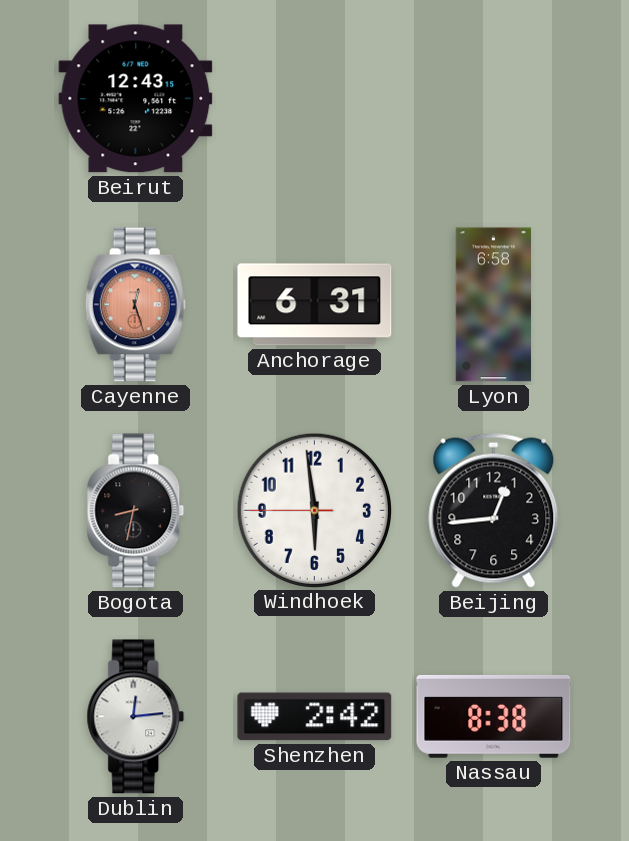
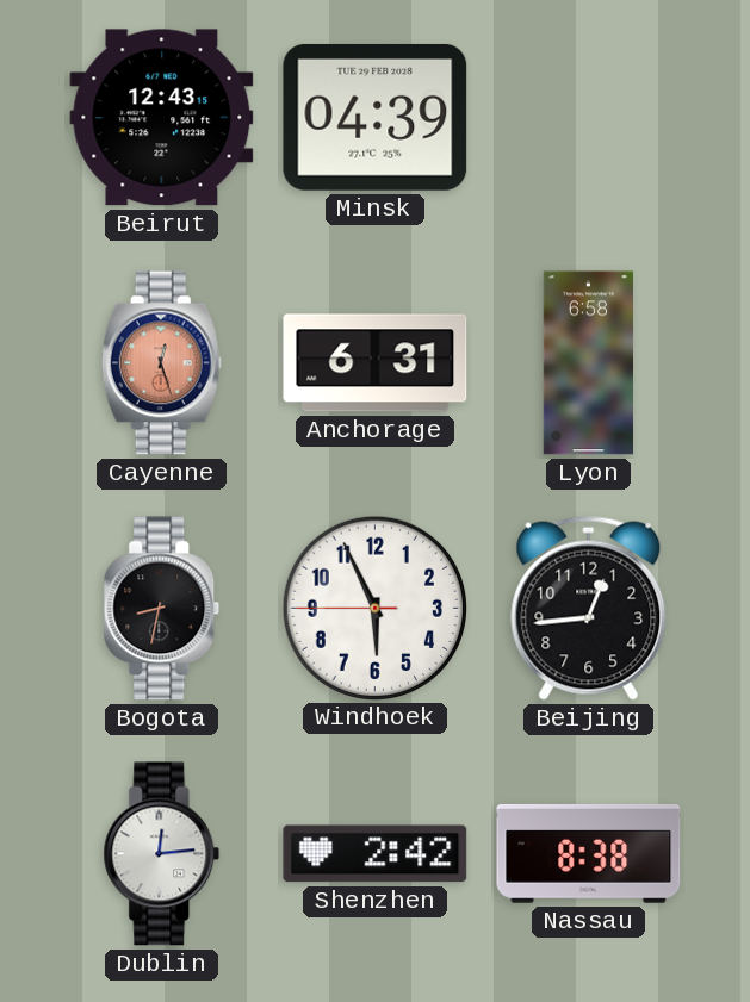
Minsk: none -> 04:39 (376, 117)
Windhoek: 5:58 -> 5:55 (374, 608)
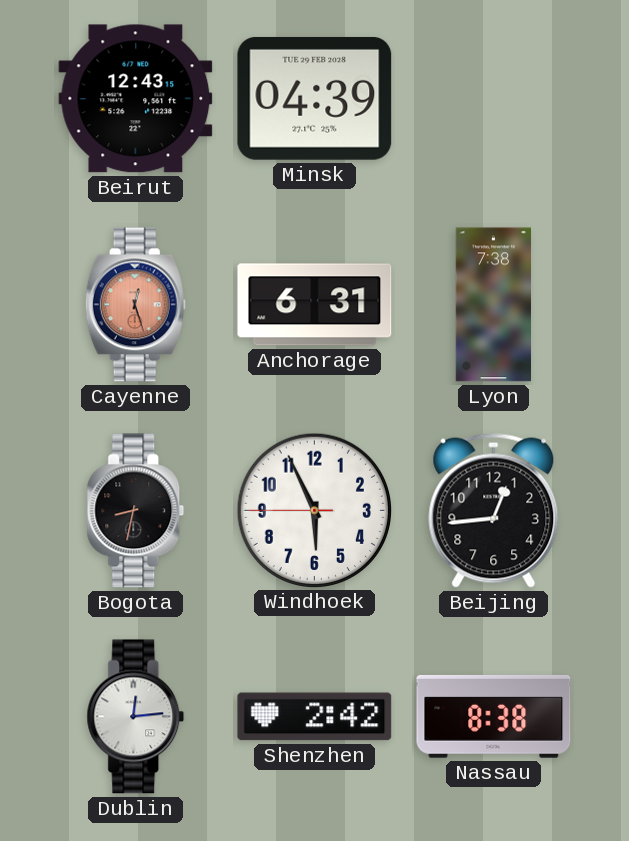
Lyon: 6:58 -> 7:38 (493, 305)
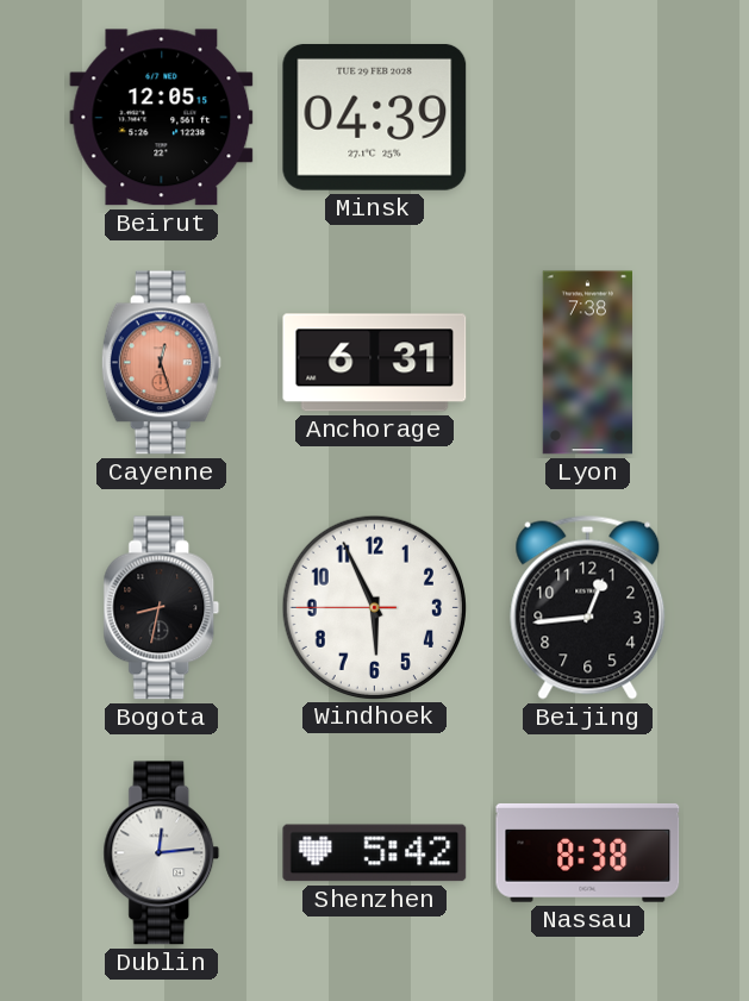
Beirut: 12:43 -> 12:05 (162, 118)
Shenzhen: 2:42 -> 5:42 (375, 853)
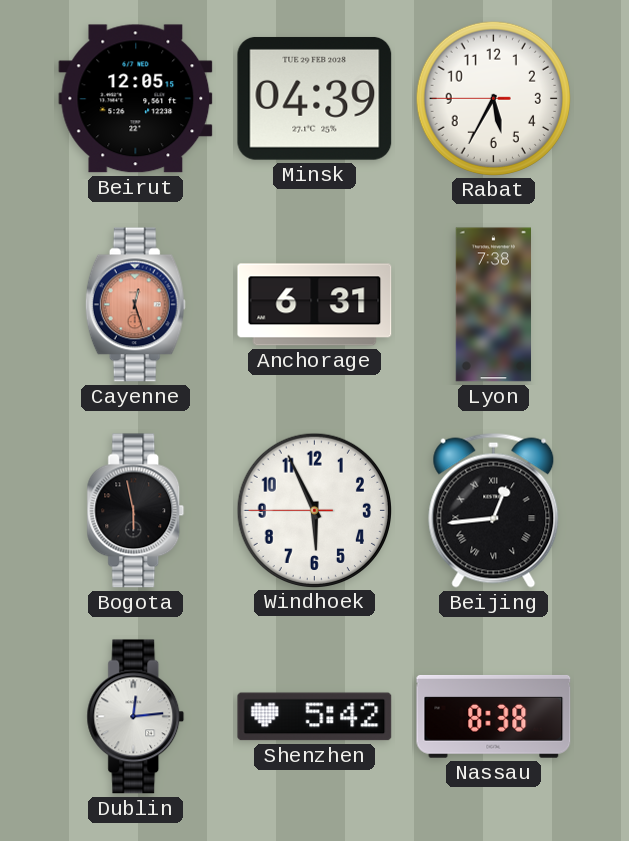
Rabat: none -> 5:34 (493, 98)
Bogota: 8:32 -> 5:58 (136, 511)
Beijing numerals: Arabic -> Roman (494, 510)
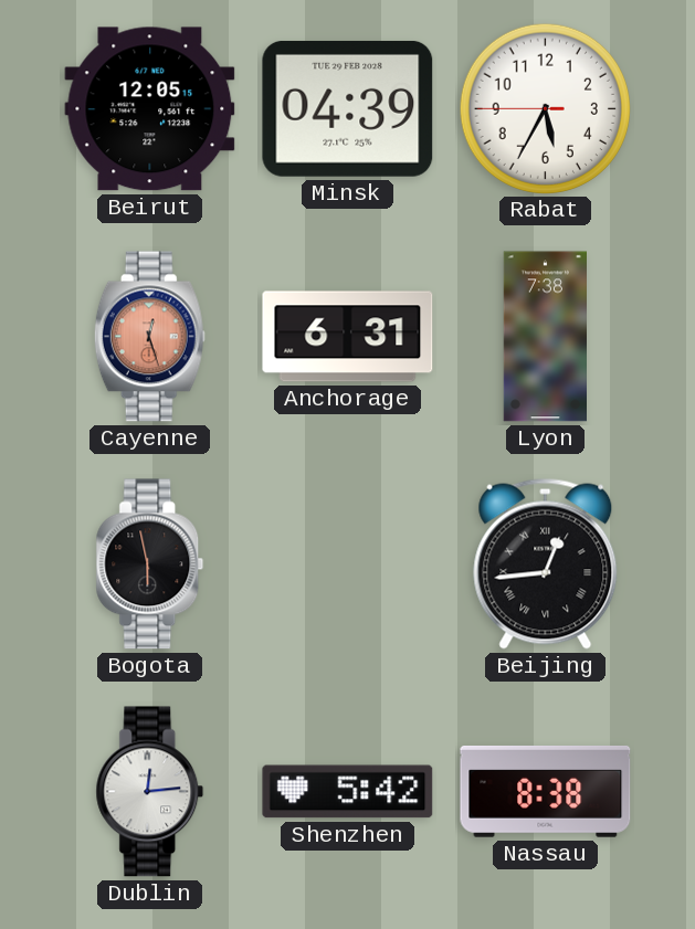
Windhoek: 5:55 -> none (314, 510)
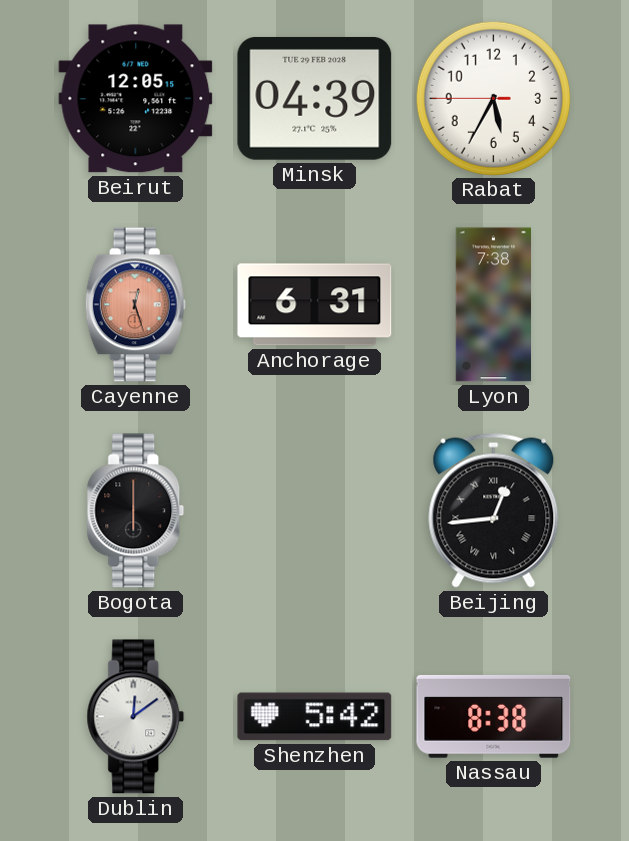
Bogota: 5:58 -> 6:00 (136, 511)
Dublin: 12:14 -> 12:09 (136, 717)
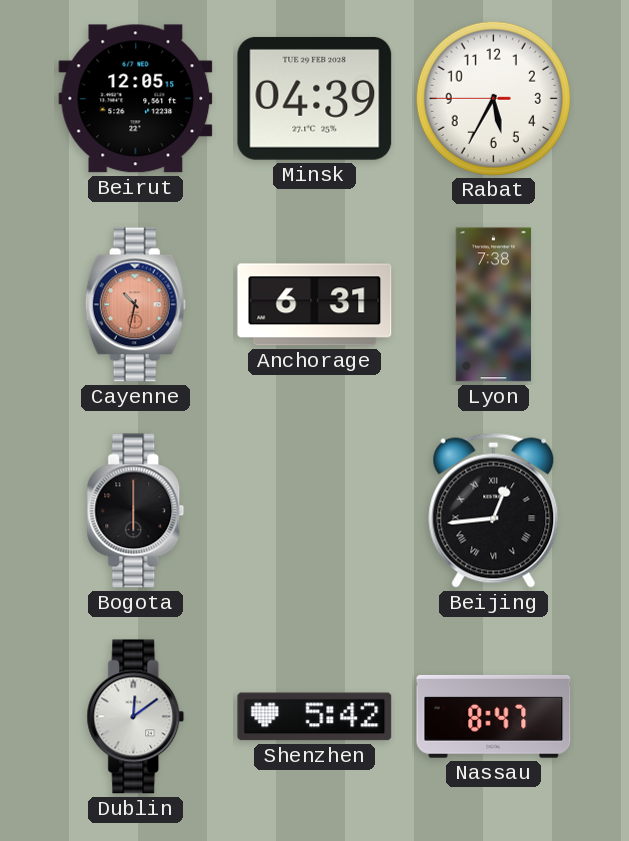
Cayenne: 12:27 -> 10:32 (135, 305)
Nassau: 8:38 -> 8:47 (494, 716)
